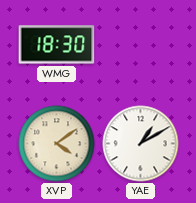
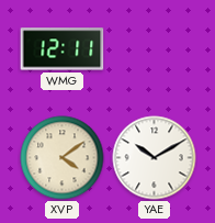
WMG: 18:30 -> 12:11 (63, 49)
YAE: 1:10 -> 10:10 (155, 158)
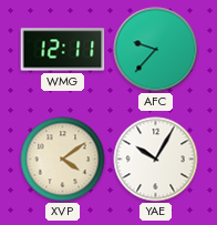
AFC: none -> 9:37 (156, 50)
YAE: 10:10 -> 10:05 (156, 160)
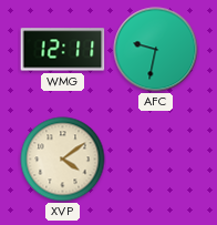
AFC: 9:37 -> 9:32 (156, 50)
YAE: 10:05 -> none (156, 160)
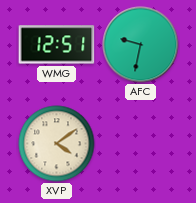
WMG: 12:11 -> 12:51 (57, 45)
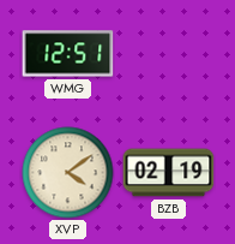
AFC: 9:32 -> none (141, 45)
BZB: none -> 02:19 (169, 173)
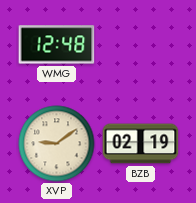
WMG: 12:51 -> 12:48 (57, 45)
XVP: 4:09 -> 9:09 (57, 144)
